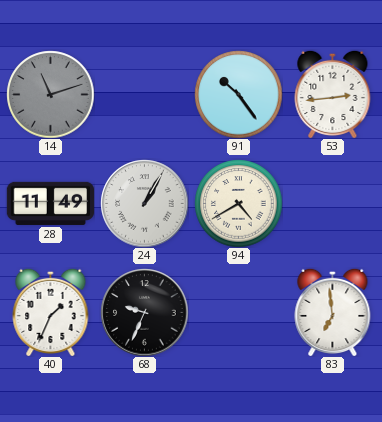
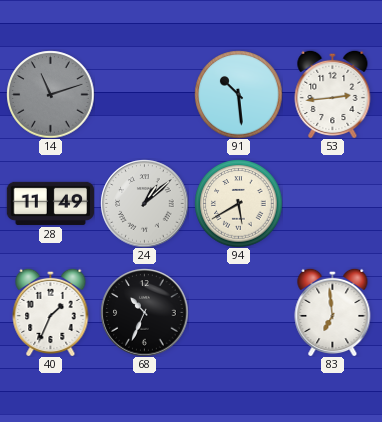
91: 10:24 -> 10:29 (238, 94)
24: 1:05 -> 1:08 (144, 203)
94: 4:40 -> 5:40 (238, 203)
68: 9:34 -> 10:34 (144, 312)
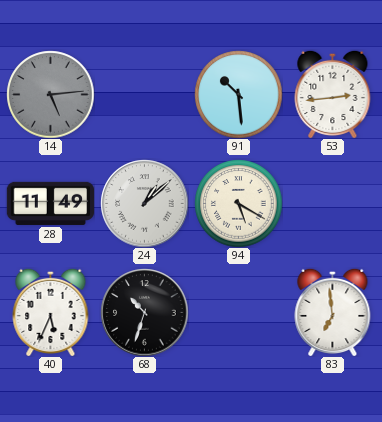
14: 11:12 -> 5:14 (50, 94)
94: 5:40 -> 5:20 (238, 203)
40: 1:34 -> 5:34 (51, 312)
68: 10:34 -> 10:33 (144, 312)
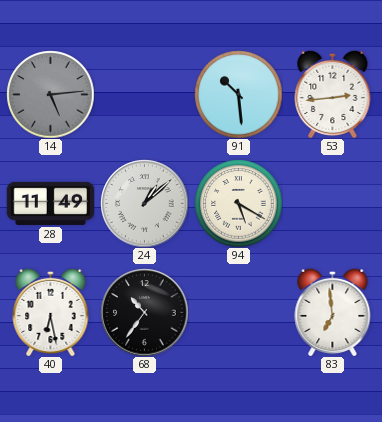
40: 5:34 -> 6:28 (51, 312)
68: 10:33 -> 10:36 (144, 312)
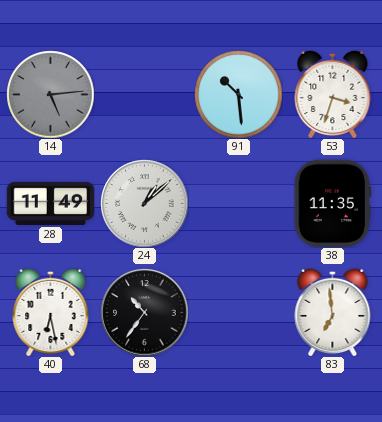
53: 2:44 -> 3:33 (333, 94)
94: 5:20 -> none (238, 203)
38: none -> 11:35 (333, 203)
